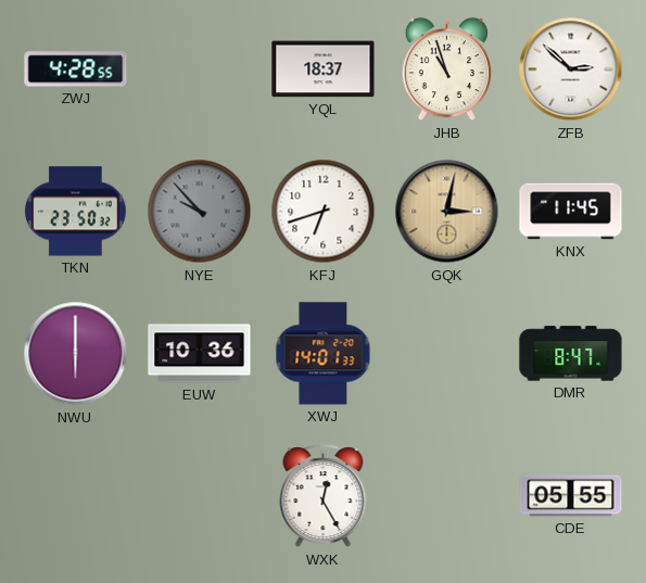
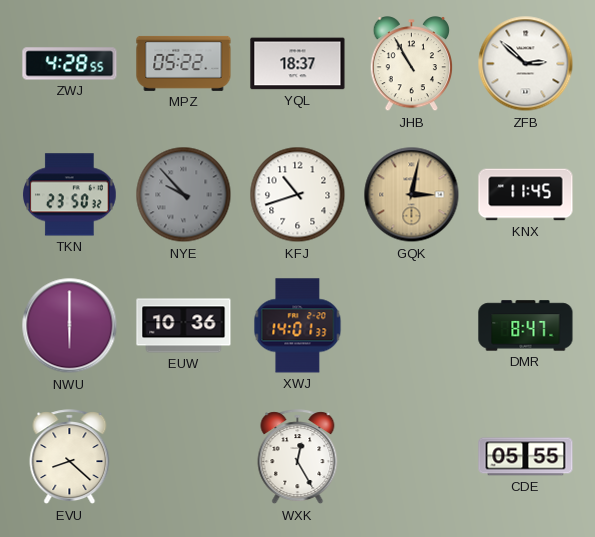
MPZ: none -> 05:22 (184, 63)
JHB: 10:57 -> 10:55 (411, 64)
KFJ: 6:42 -> 10:42 (298, 195)
EVU: none -> 8:22 (70, 457)
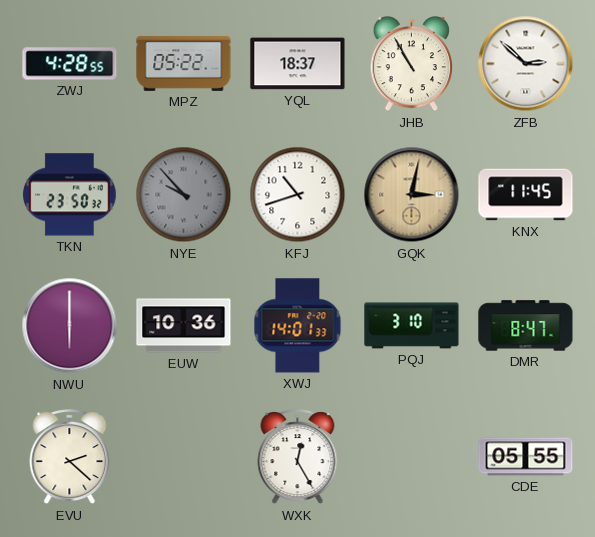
PQJ: none -> 3:10 (412, 326)
EVU: 8:22 -> 2:22 (70, 457)
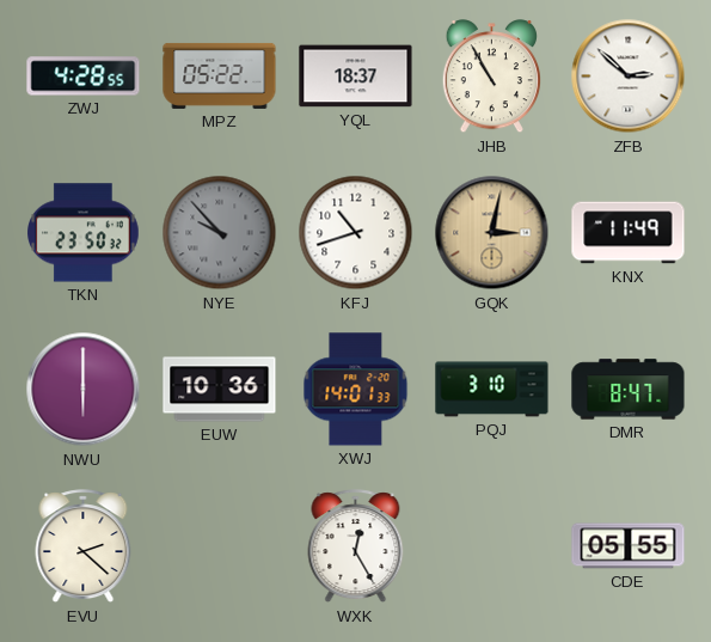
KNX: 11:45 -> 11:49 (629, 233)
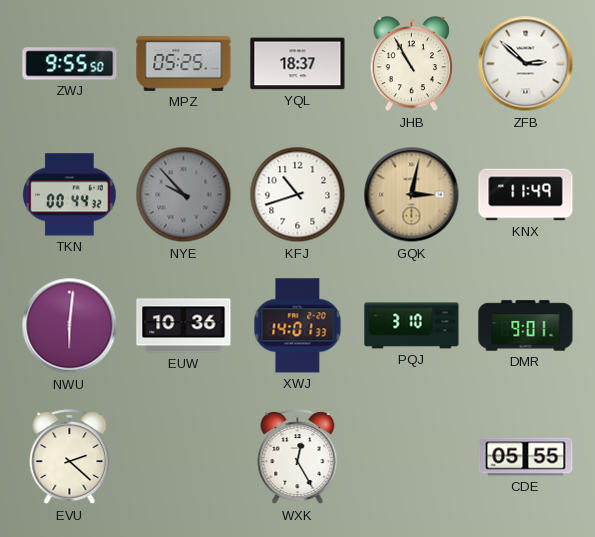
ZWJ: 4:28 -> 9:55 (70, 64)
MPZ: 05:22 -> 05:25 (184, 63)
TKN: 23:50 -> 00:44 (70, 195)
NWU: 6:00 -> 6:01 (70, 326)
DMR: 8:47 -> 9:01 (526, 326)
